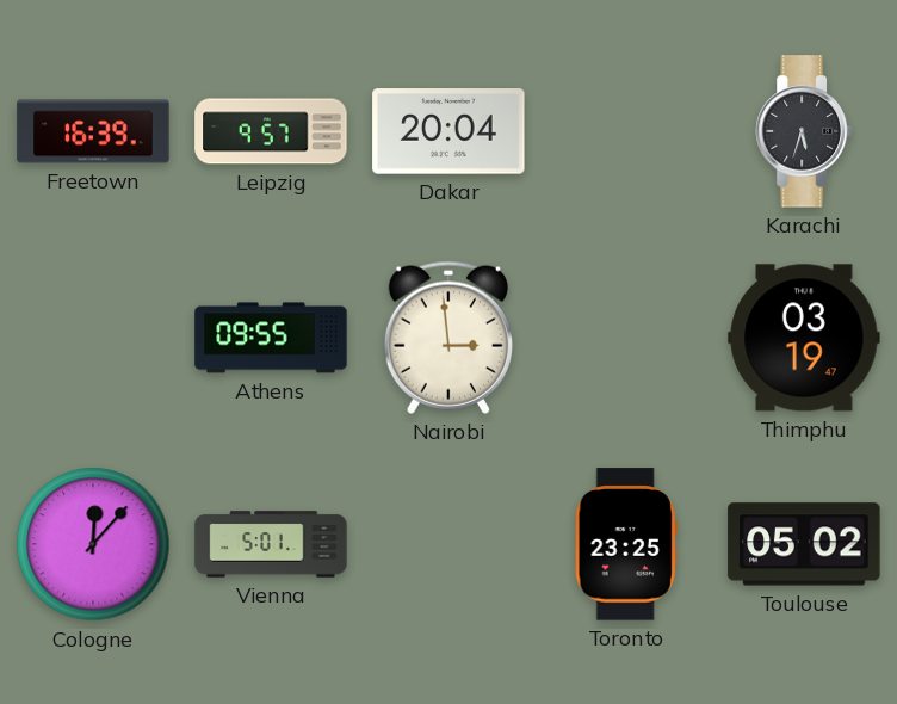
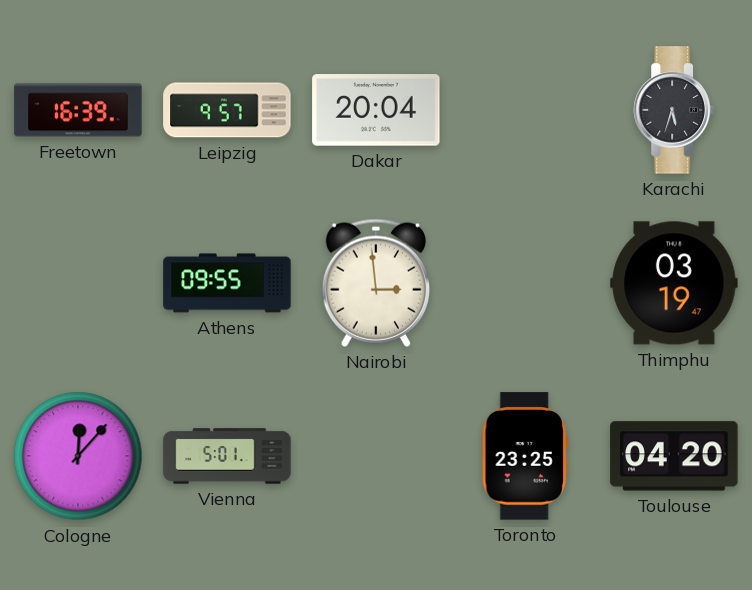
Toulouse: 05:02 -> 04:20 (674, 456)
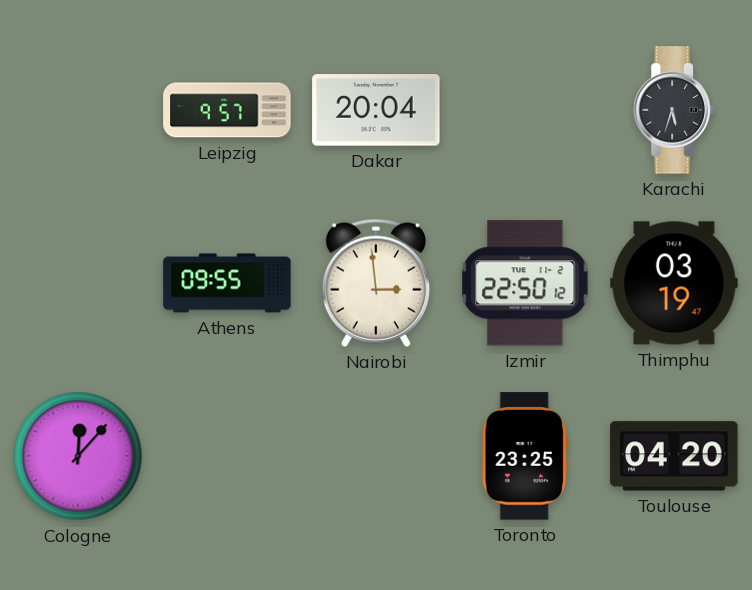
Freetown: 16:39 -> none (78, 110)
Izmir: none -> 22:50 (525, 283)
Vienna: 5:01 -> none (227, 456)
